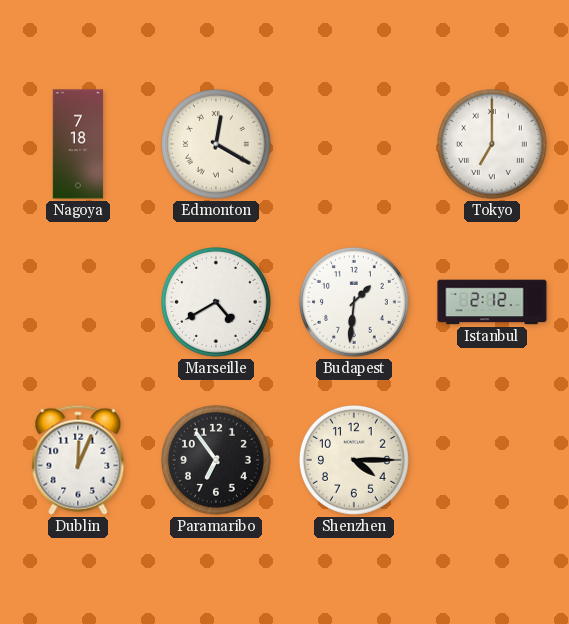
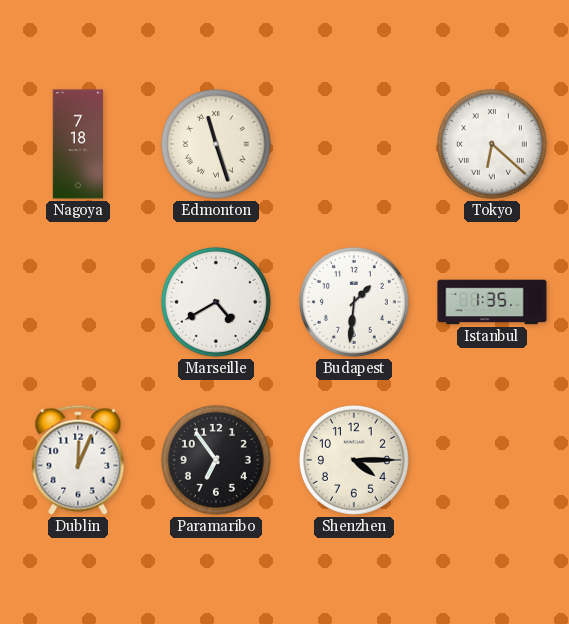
Edmonton: 12:20 -> 11:27 (216, 144)
Tokyo: 7:00 -> 6:22 (492, 144)
Istanbul: 2:12 -> 1:35 (492, 302)
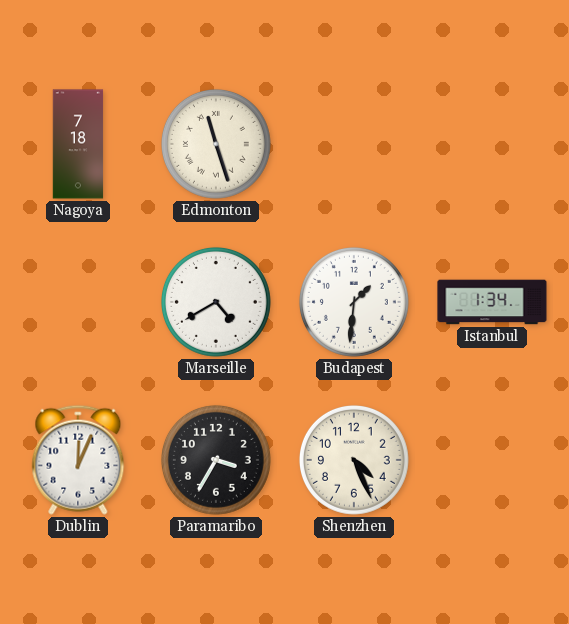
Tokyo: 6:22 -> none (492, 144)
Istanbul: 1:35 -> 1:34 (492, 302)
Paramaribo: 6:54 -> 3:35 (216, 460)
Shenzhen: 4:15 -> 4:26 (354, 460)
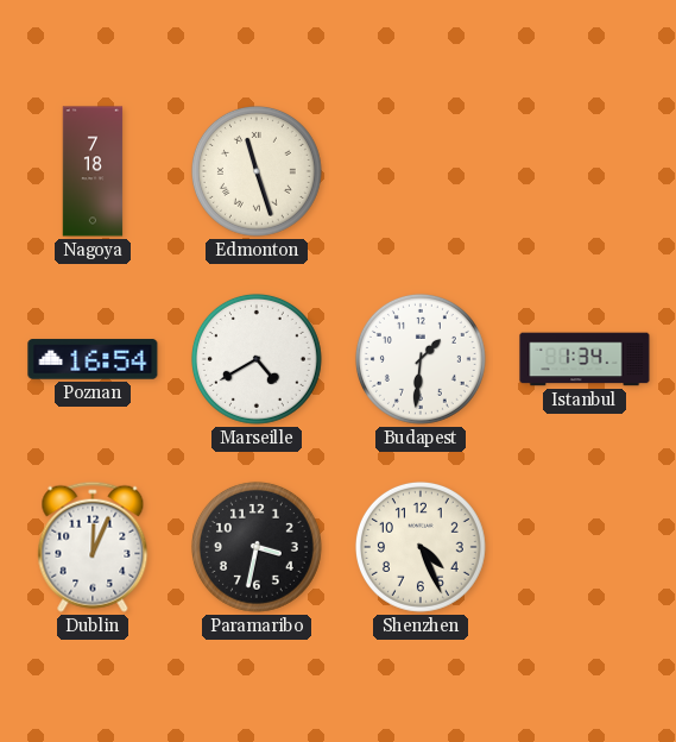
Poznan: none -> 16:54 (93, 359)
Paramaribo: 3:35 -> 3:32 (257, 547)
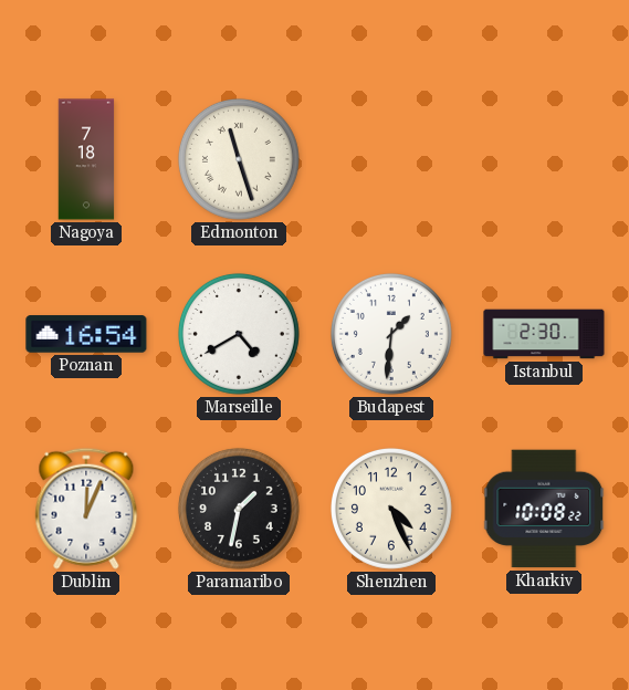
Istanbul: 1:34 -> 2:30 (544, 334)
Paramaribo: 3:32 -> 1:32 (239, 509)
Kharkiv: none -> 10:08 (544, 509)
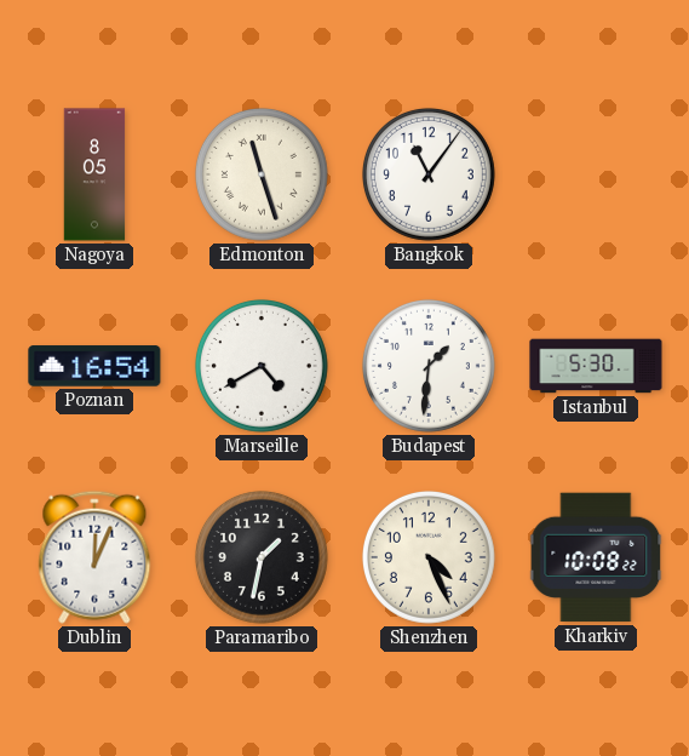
Nagoya: 7:18 -> 8:05 (94, 174)
Bangkok: none -> 11:06 (429, 174)
Istanbul: 2:30 -> 5:30 (596, 366)
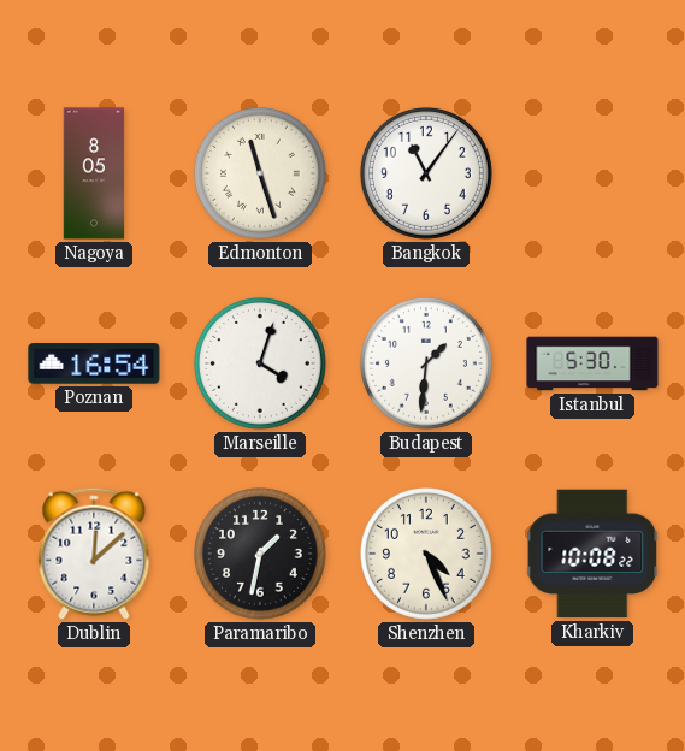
Marseille: 4:40 -> 4:03 (260, 363)
Dublin: 12:04 -> 12:08 (94, 554)
